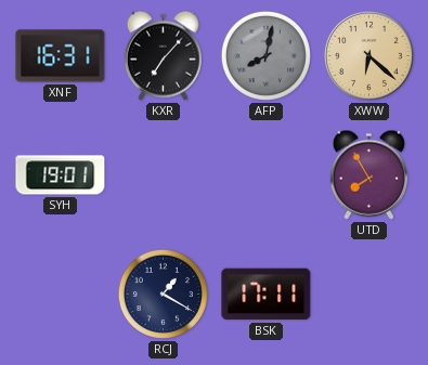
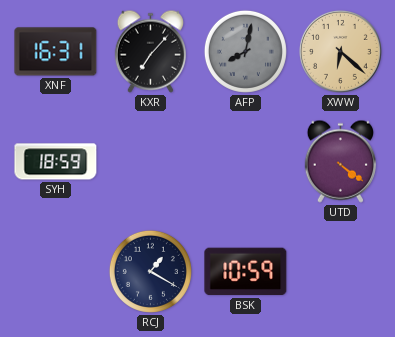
SYH: 19:01 -> 18:59 (56, 162)
UTD: 7:55 -> 4:21 (340, 161)
BSK: 17:11 -> 10:59 (246, 272)
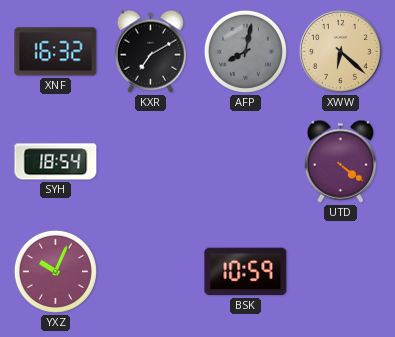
XNF: 16:31 -> 16:32 (56, 52)
KXR: 7:07 -> 7:10 (150, 51)
SYH: 18:59 -> 18:54 (56, 162)
YXZ: none -> 10:04 (55, 271)
RCJ: 1:20 -> none (150, 271)
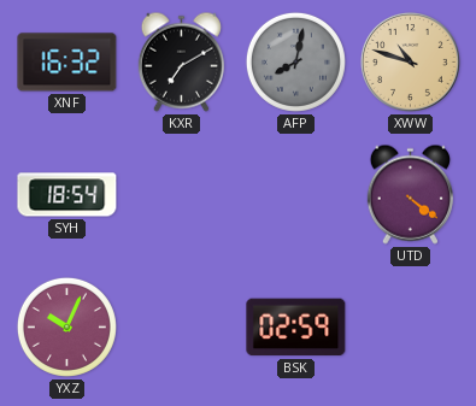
XWW: 6:22 -> 10:48 (410, 61)
BSK: 10:59 -> 02:59 (296, 328)
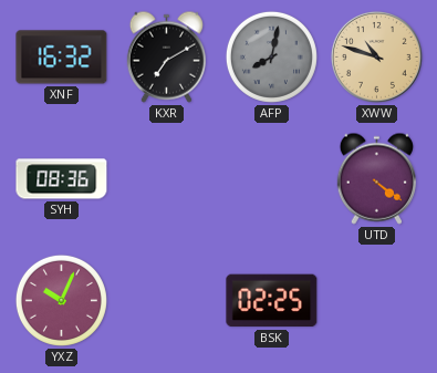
SYH: 18:54 -> 08:36 (62, 179)
BSK: 02:59 -> 02:25 (272, 301)
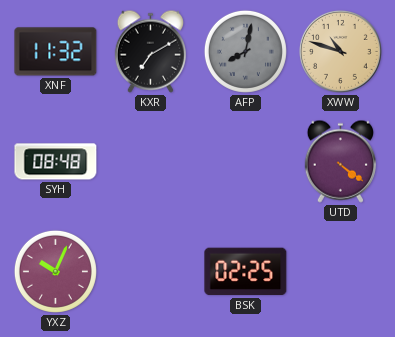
XNF: 16:32 -> 11:32 (56, 52)
SYH: 08:36 -> 08:48 (56, 162)
